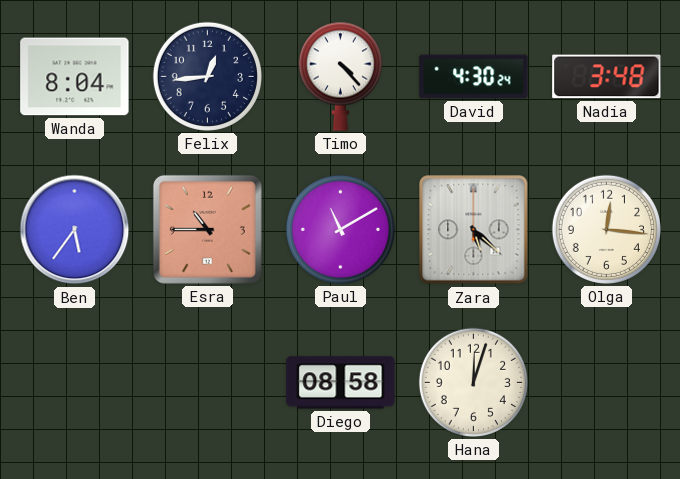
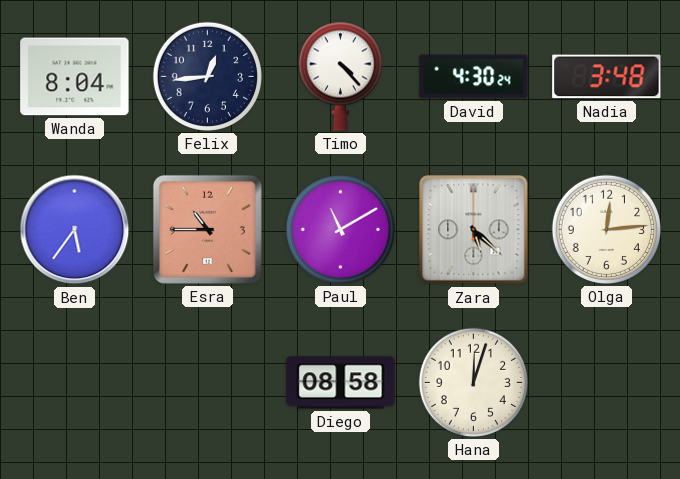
Olga: 12:16 -> 12:14 (606, 229)
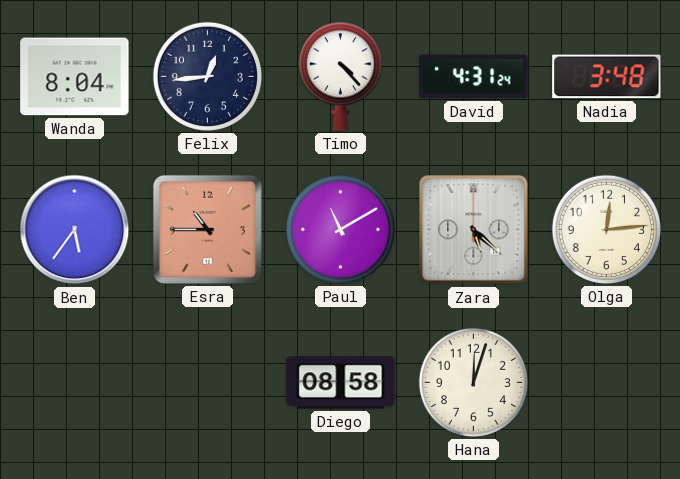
David: 4:30 -> 4:31 (474, 77)
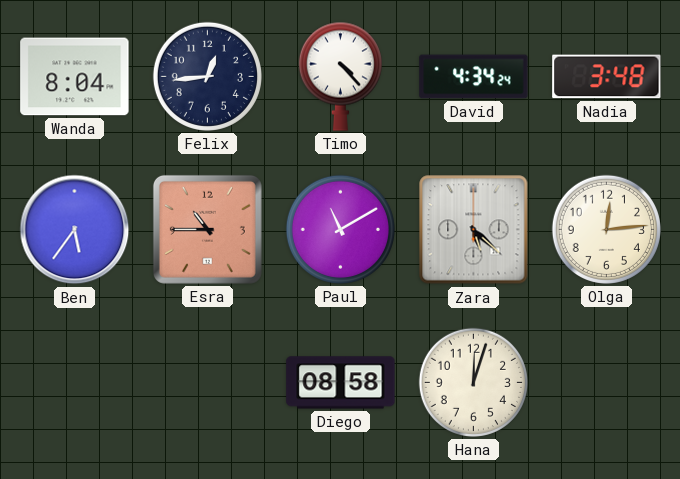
David: 4:31 -> 4:34 (474, 77)
